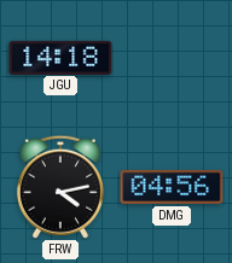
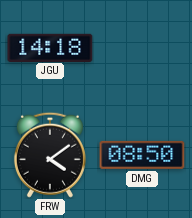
FRW: 4:13 -> 4:09 (50, 155)
DMG: 04:56 -> 08:50 (142, 155)
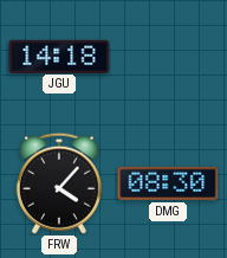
FRW: 4:09 -> 4:07 (59, 183)
DMG: 08:50 -> 08:30 (168, 183)
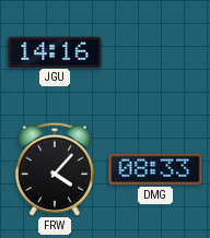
JGU: 14:18 -> 14:16 (55, 51)
DMG: 08:30 -> 08:33 (155, 169)
